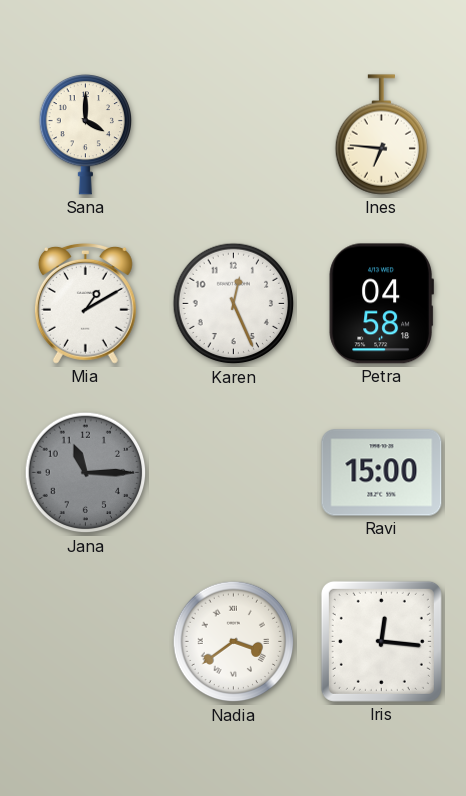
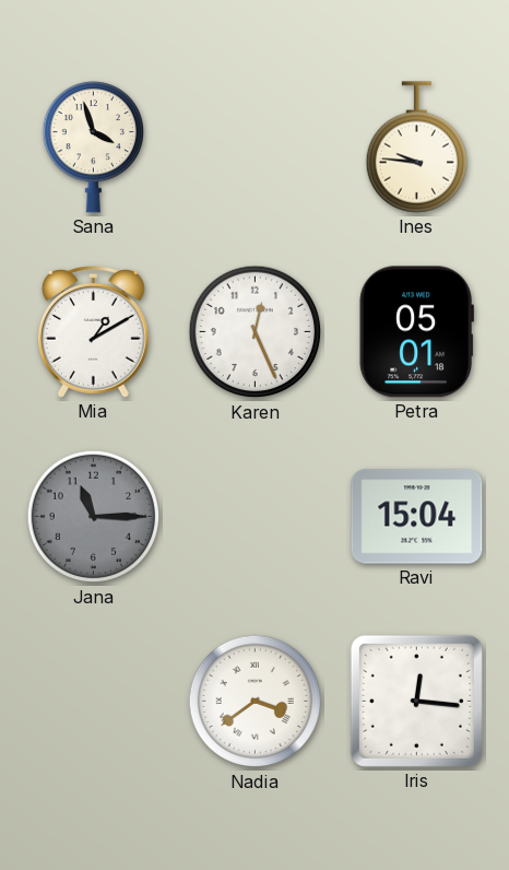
Sana: 4:00 -> 3:57 (93, 148)
Ines: 6:46 -> 9:46 (416, 148)
Petra: 04:58 -> 05:01 (416, 332)
Ravi: 15:00 -> 15:04 (417, 517)
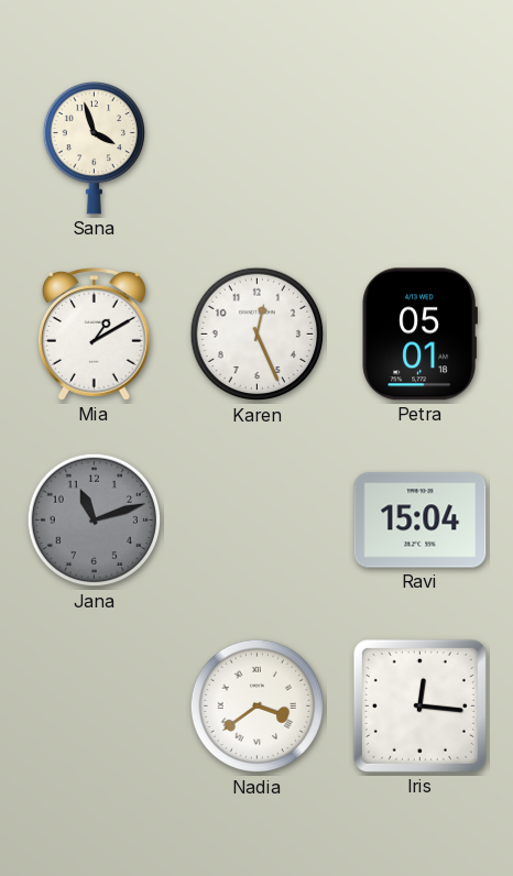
Ines: 9:46 -> none (416, 148)
Jana: 11:15 -> 11:12 (95, 521)
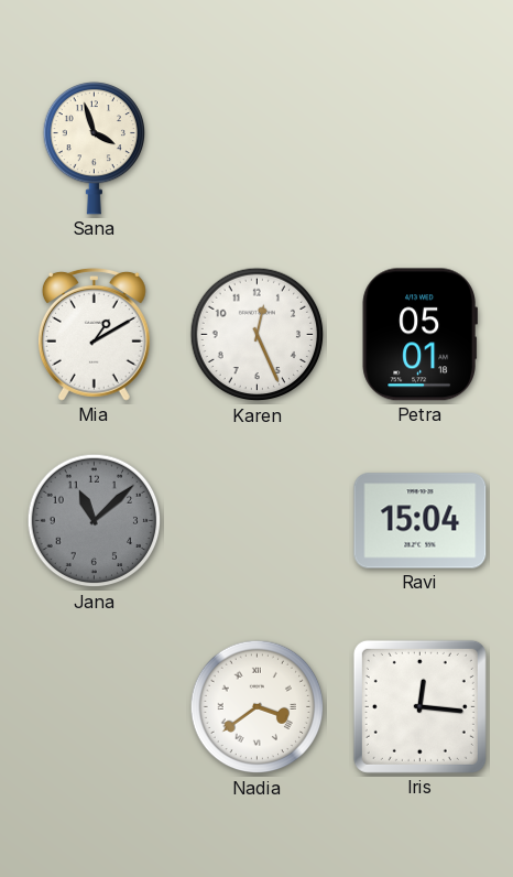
Jana: 11:12 -> 11:08 (95, 521)
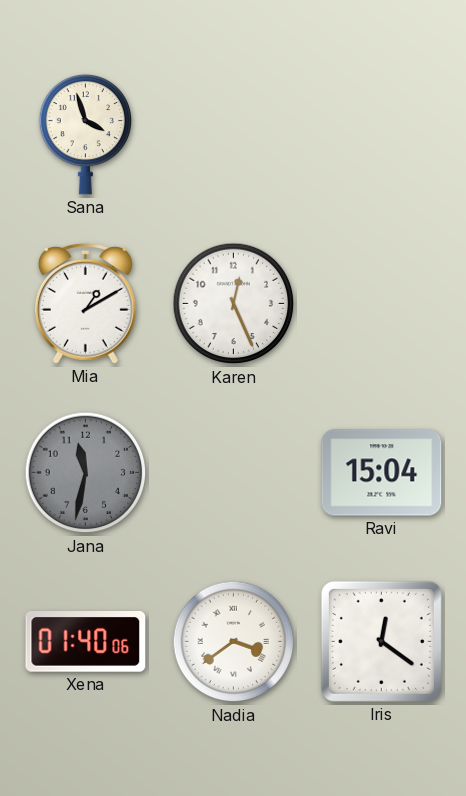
Petra: 05:01 -> none (419, 335)
Jana: 11:08 -> 11:32 (86, 473)
Xena: none -> 01:40 (86, 642)
Iris: 12:16 -> 12:21 (381, 641)
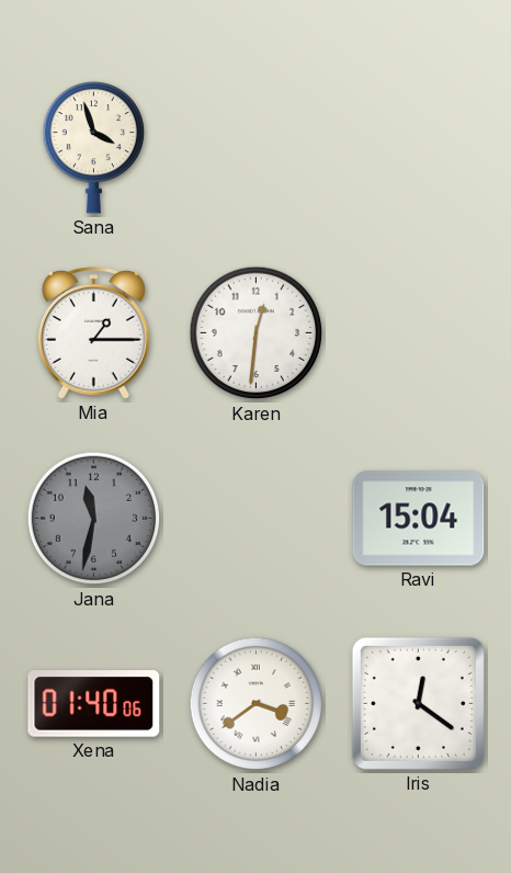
Mia: 1:10 -> 1:15 (93, 333)
Karen: 12:26 -> 12:31 (257, 333)
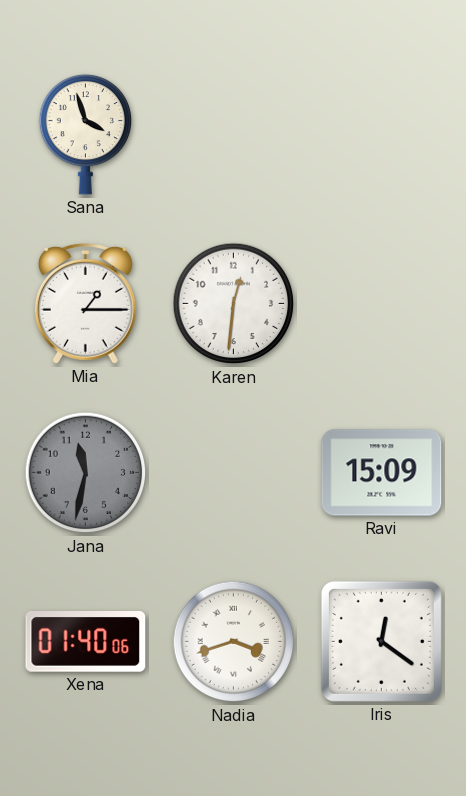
Ravi: 15:04 -> 15:09 (382, 473)
Nadia: 3:39 -> 3:42 (234, 642)
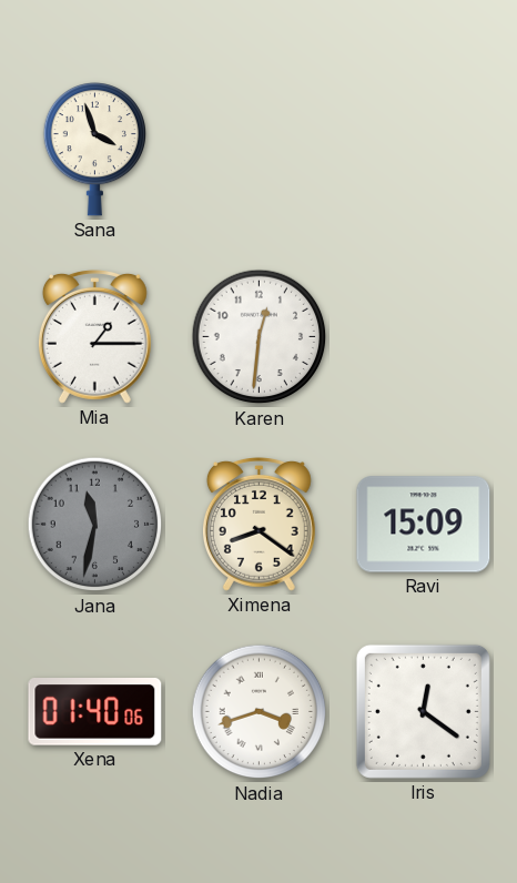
Ximena: none -> 8:21 (258, 525)
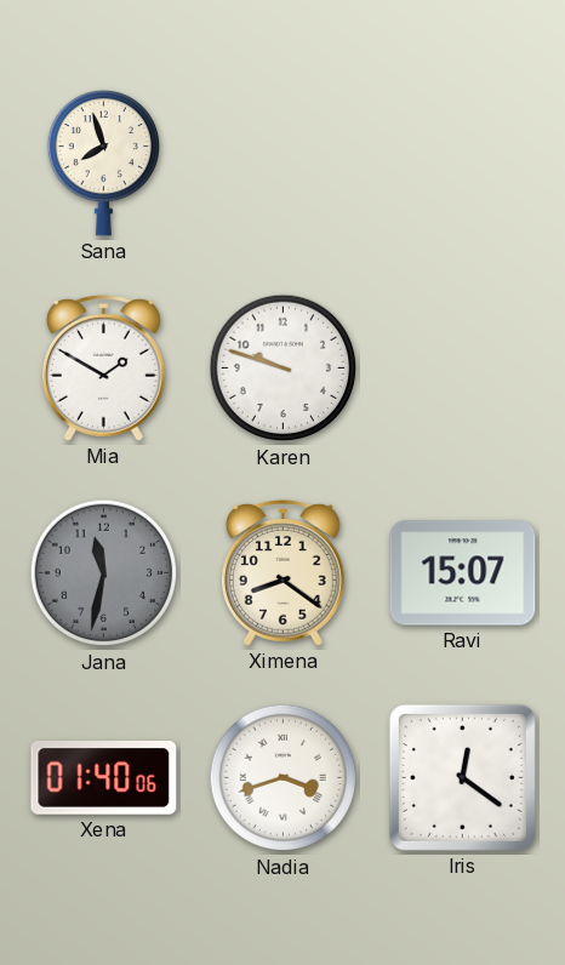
Sana: 3:57 -> 7:57 (103, 164)
Mia: 1:15 -> 1:50 (103, 369)
Karen: 12:31 -> 9:48 (284, 369)
Ravi: 15:09 -> 15:07 (463, 573)
